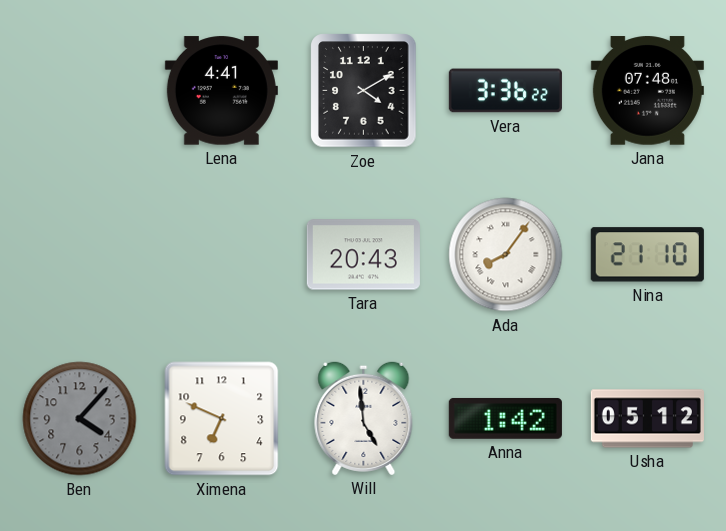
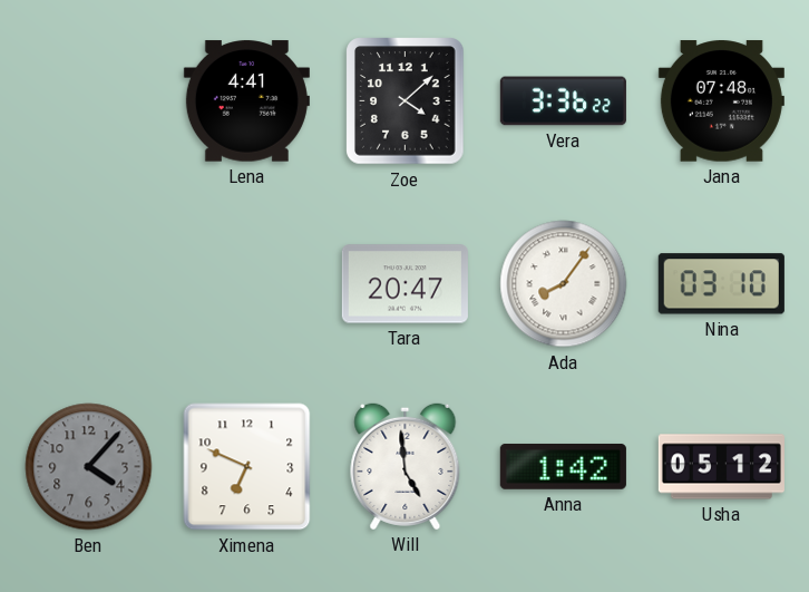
Zoe: 4:10 -> 4:08 (406, 101)
Tara: 20:43 -> 20:47 (405, 284)
Nina: 21:10 -> 03:10 (721, 284)
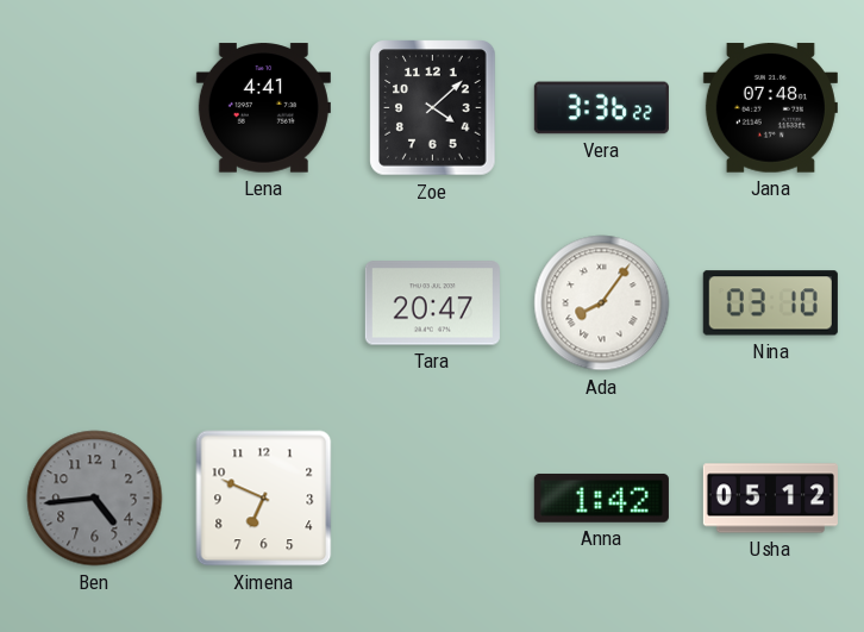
Ben: 4:07 -> 4:44 (95, 499)
Will: 4:59 -> none (406, 466)
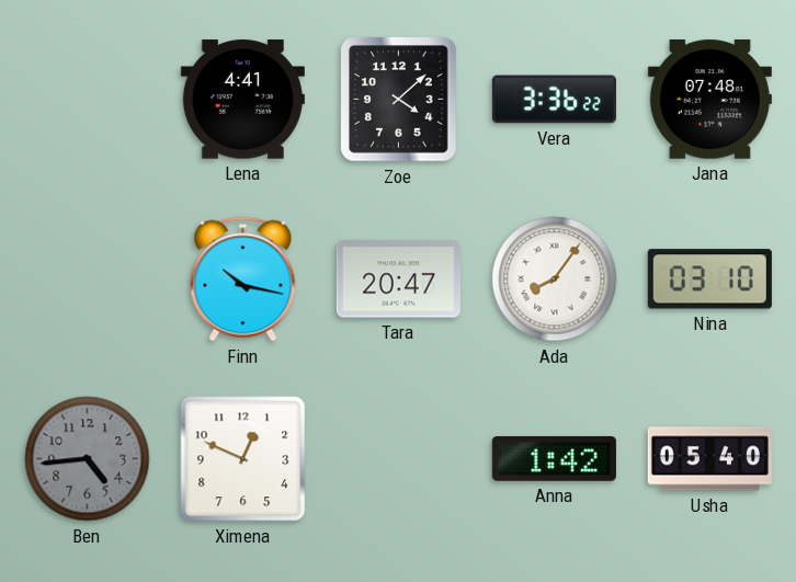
Finn: none -> 10:17 (243, 279)
Ximena: 6:49 -> 12:49 (243, 459)
Usha: 05:12 -> 05:40 (709, 459)
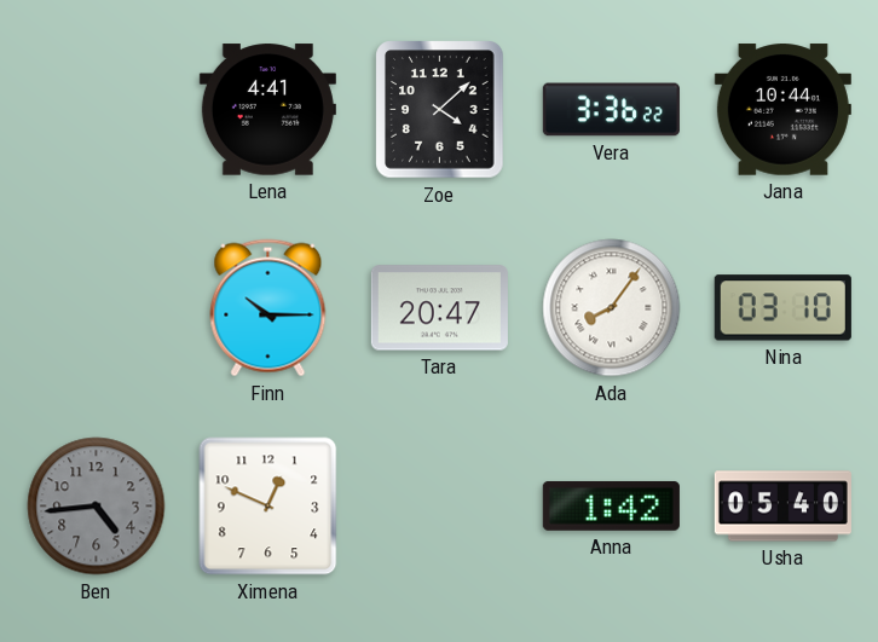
Jana: 07:48 -> 10:44 (782, 110)
Finn: 10:17 -> 10:15 (268, 308)
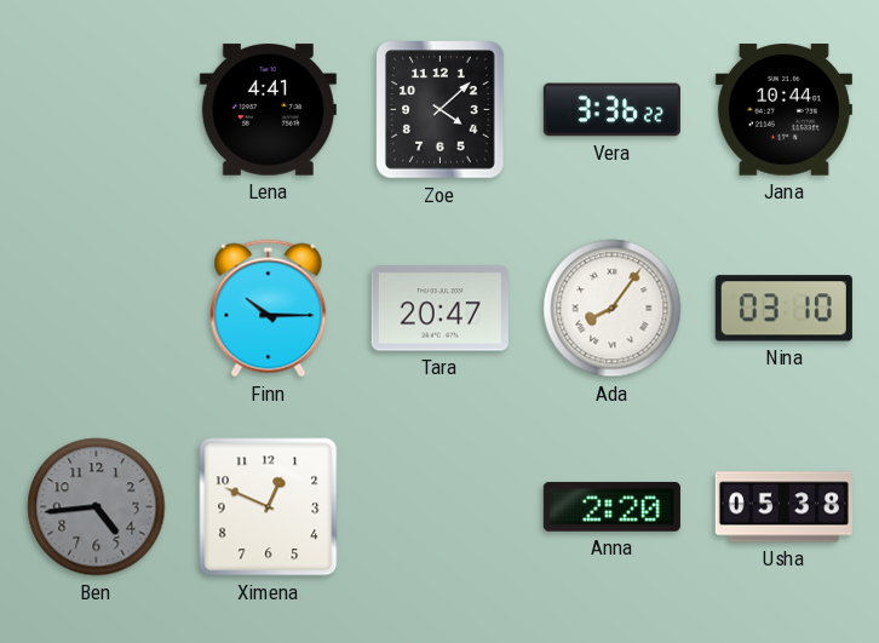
Anna: 1:42 -> 2:20 (611, 506)
Usha: 05:40 -> 05:38 (783, 507)
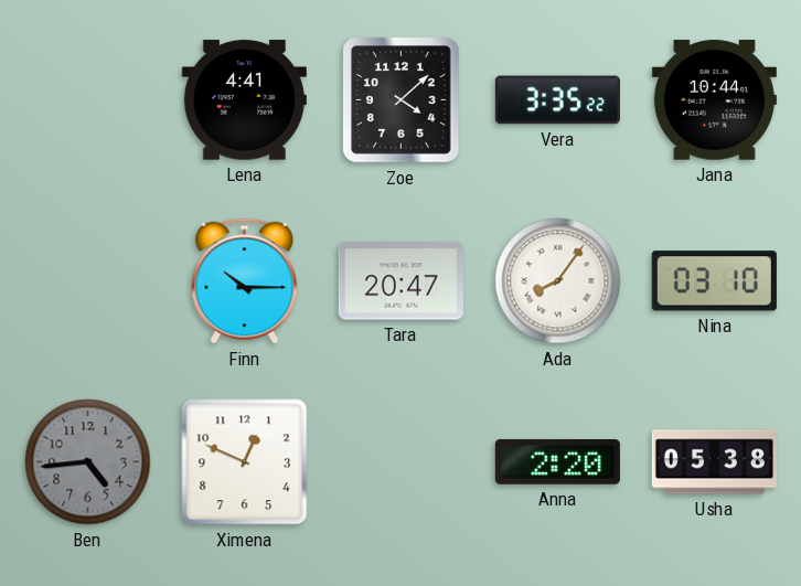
Vera: 3:36 -> 3:35 (557, 100)
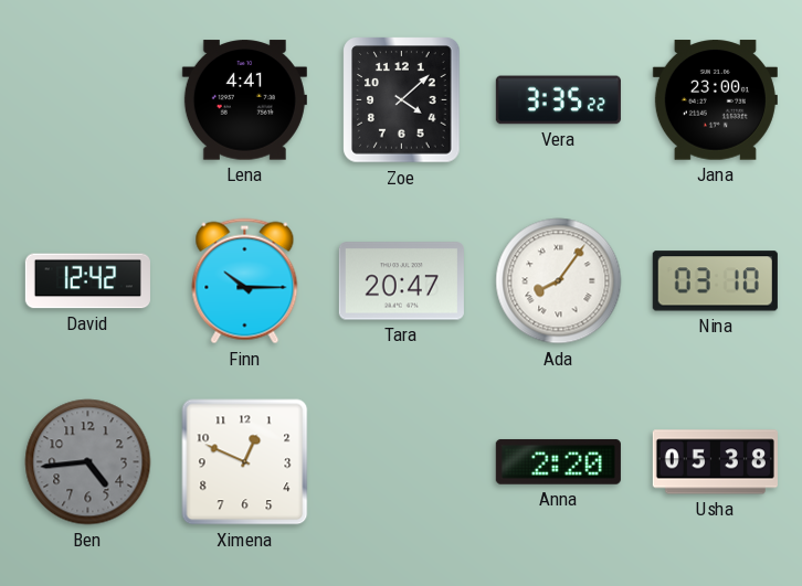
Jana: 10:44 -> 23:00 (715, 100)
David: none -> 12:42 (87, 281)
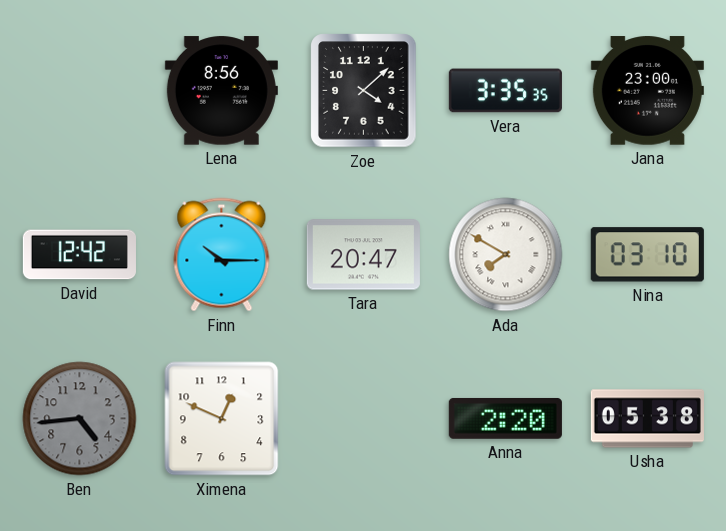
Lena: 4:41 -> 8:56 (221, 91)
Vera: 3:35:22 -> 3:35:35 (505, 91)
Ada: 8:06 -> 7:50 (506, 255)
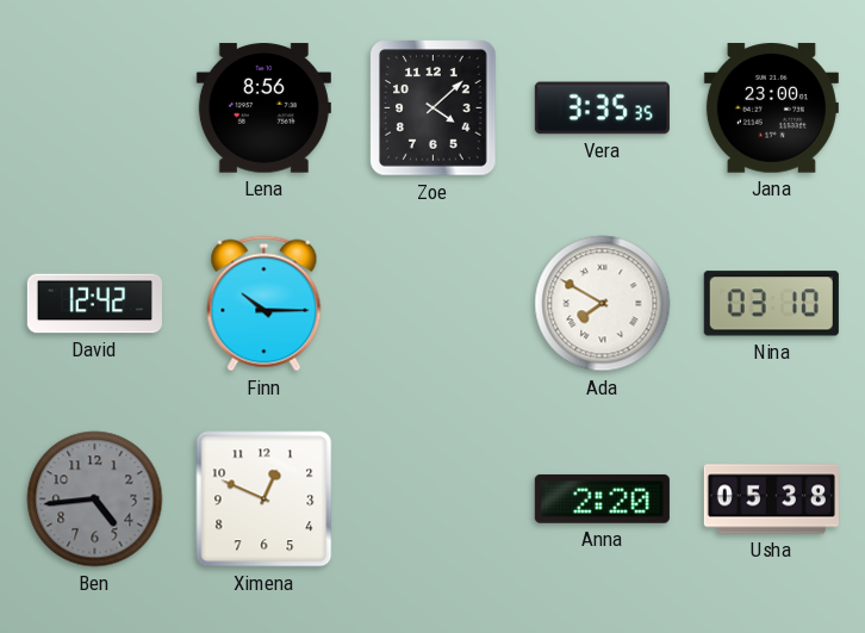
Tara: 20:47 -> none (363, 255)
